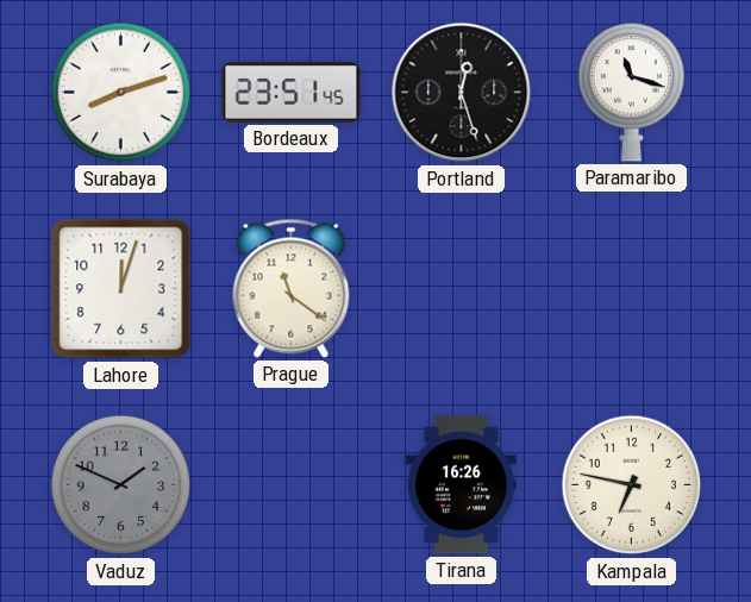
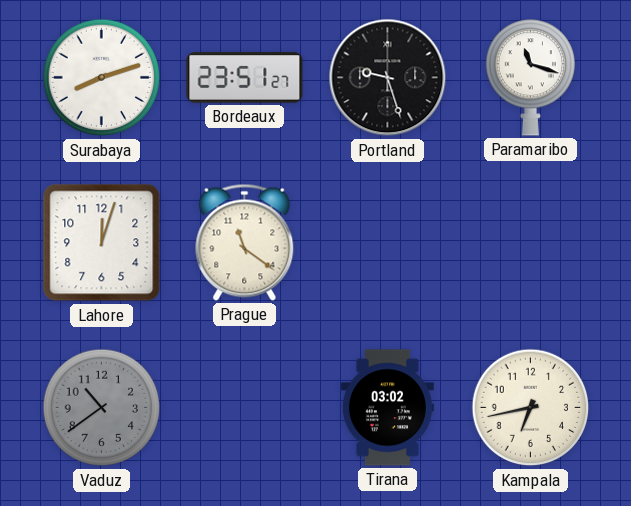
Bordeaux: 23:51:45 -> 23:51:27 (245, 78)
Portland: 12:27 -> 9:27 (388, 78)
Vaduz: 1:49 -> 10:39 (102, 408)
Tirana: 16:26 -> 03:02 (387, 408)
Kampala: 6:47 -> 6:43 (531, 408)
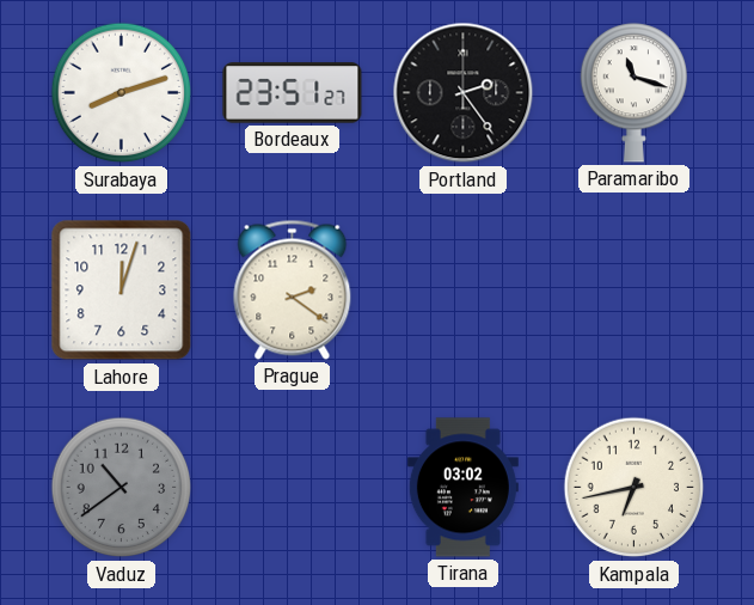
Portland: 9:27 -> 2:24 (464, 93)
Prague: 11:21 -> 2:21 (293, 289)
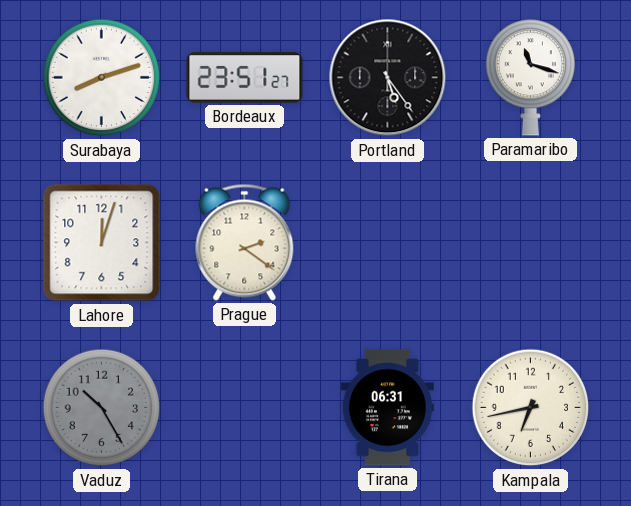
Portland: 2:24 -> 5:24 (388, 78)
Vaduz: 10:39 -> 10:25 (102, 408)
Tirana: 03:02 -> 06:31 (387, 408)
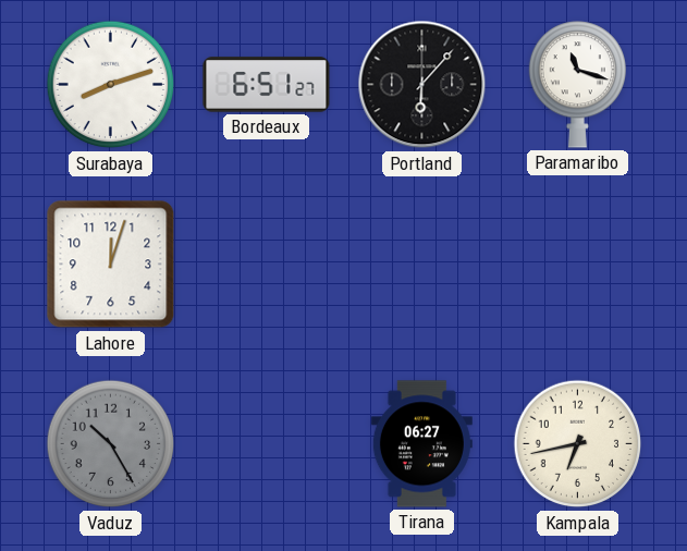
Bordeaux: 23:51 -> 6:51 (267, 85)
Portland: 5:24 -> 6:07 (422, 85)
Prague: 2:21 -> none (245, 242)
Tirana: 06:31 -> 06:27 (421, 444)
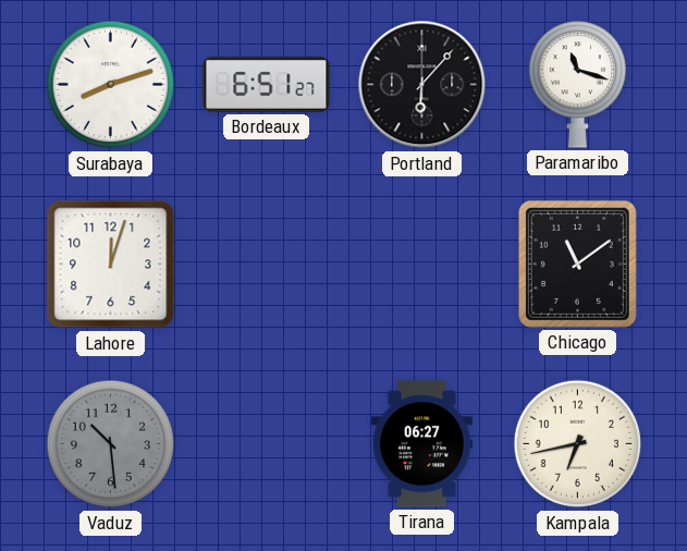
Chicago: none -> 11:09 (577, 264)
Vaduz: 10:25 -> 10:29 (111, 444)
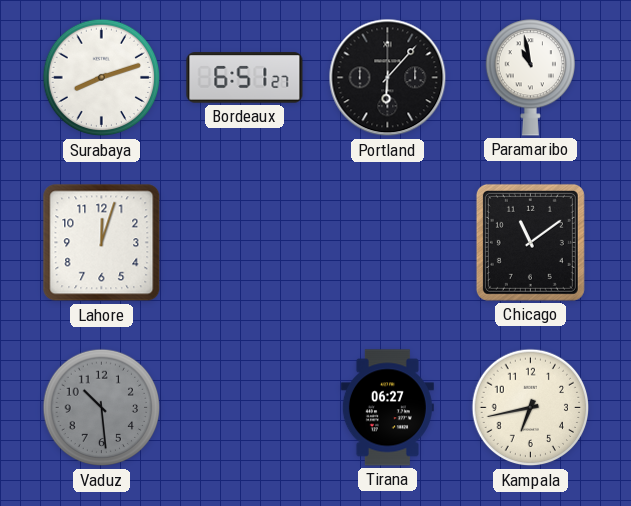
Paramaribo: 11:18 -> 10:58 (530, 78)
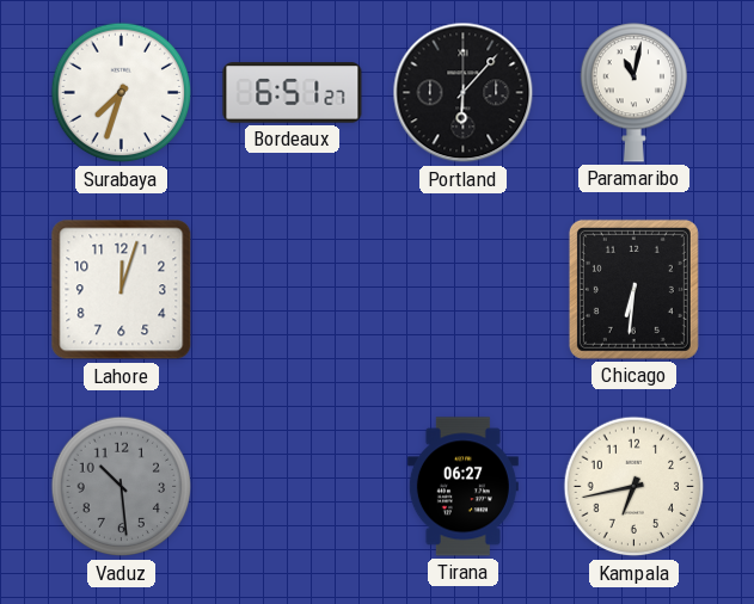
Surabaya: 8:12 -> 7:33 (122, 93)
Paramaribo: 10:58 -> 11:02 (633, 93)
Chicago: 11:09 -> 6:31 (633, 289)
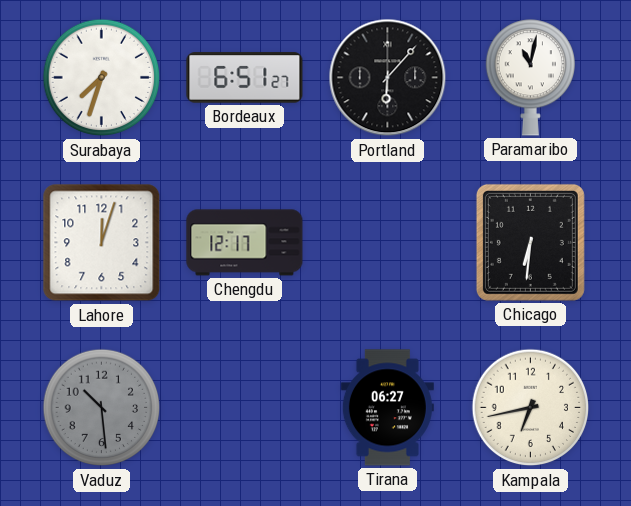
Chengdu: none -> 12:17 (245, 243)
